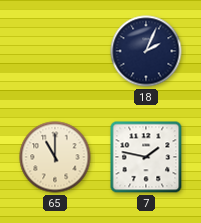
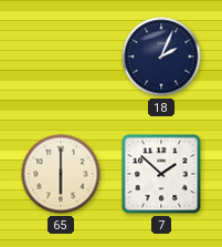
65: 11:00 -> 6:00 (61, 174)
7: 1:47 -> 1:52 (161, 174)
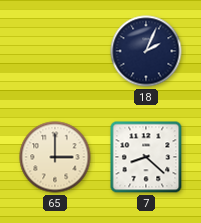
65: 6:00 -> 3:00 (55, 157)
7: 1:52 -> 8:22 (146, 157)
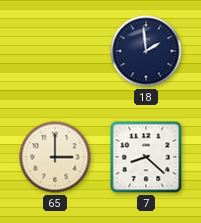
18: 2:04 -> 1:59 (146, 51)
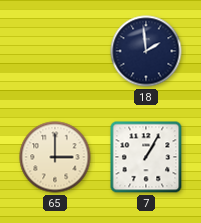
7: 8:22 -> 1:05 (146, 157)
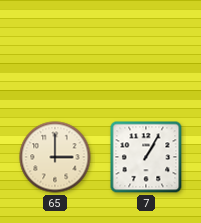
18: 1:59 -> none (146, 51)
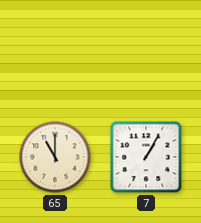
65: 3:00 -> 11:00 (55, 157)
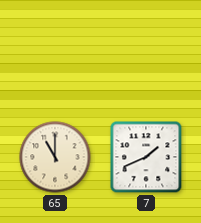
7: 1:05 -> 1:41 (146, 157)
